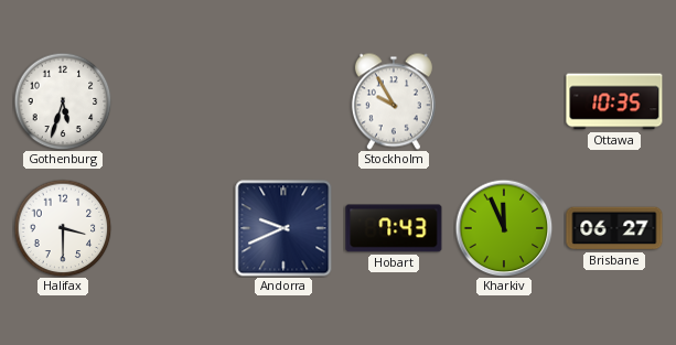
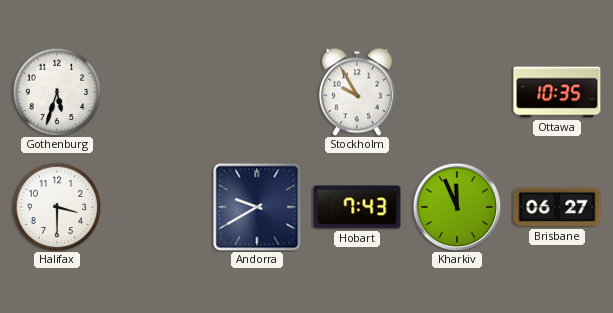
Andorra: 9:41 -> 9:40 (257, 207)
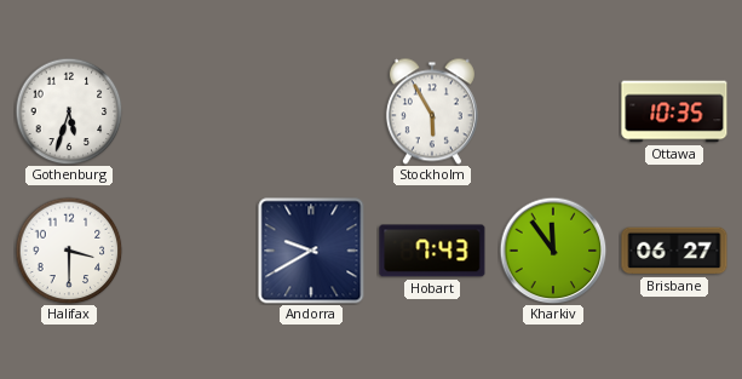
Stockholm: 9:55 -> 5:55 (432, 111)
Kharkiv: 11:56 -> 11:54 (553, 251)
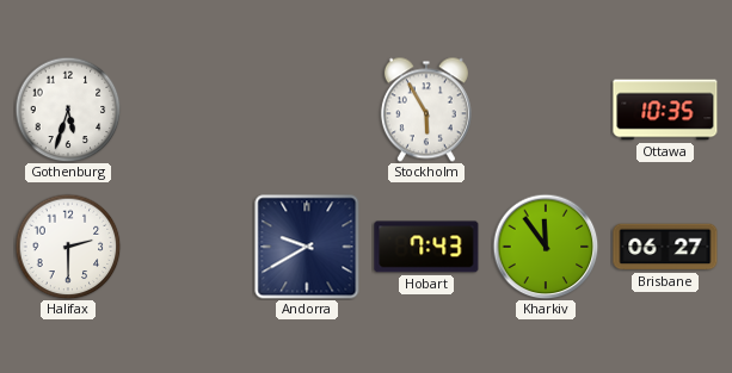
Halifax: 3:30 -> 2:30 (68, 247)
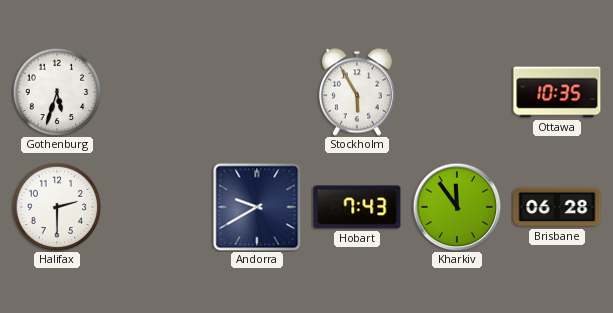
Brisbane: 06:27 -> 06:28 (557, 207)
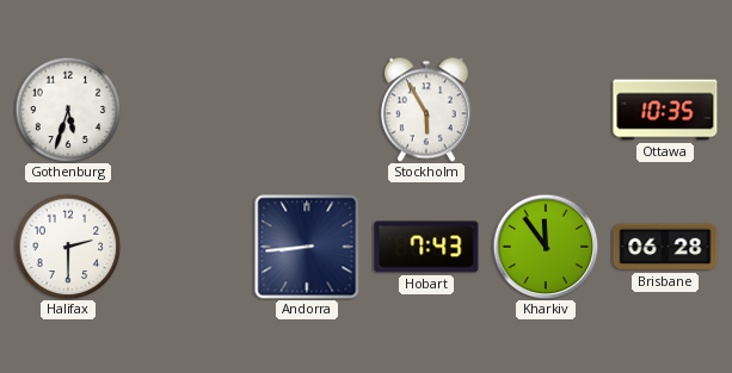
Andorra: 9:40 -> 8:44 (307, 247)
